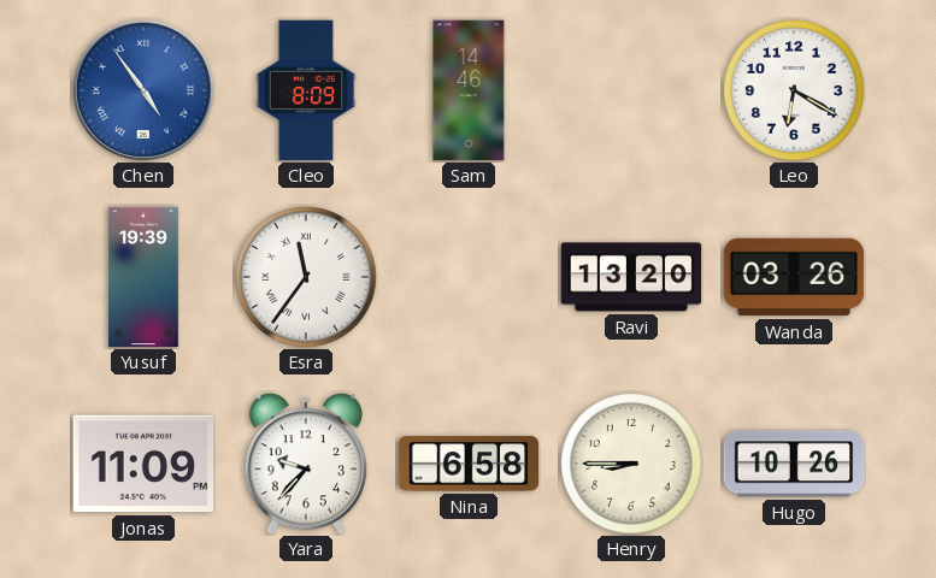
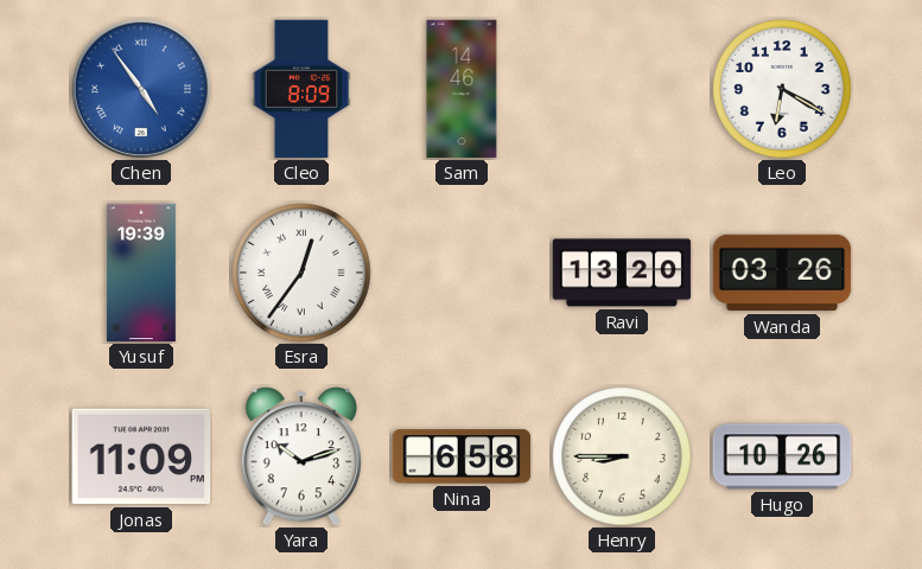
Esra: 11:36 -> 12:36 (301, 273)
Yara: 9:37 -> 10:12 (301, 456)
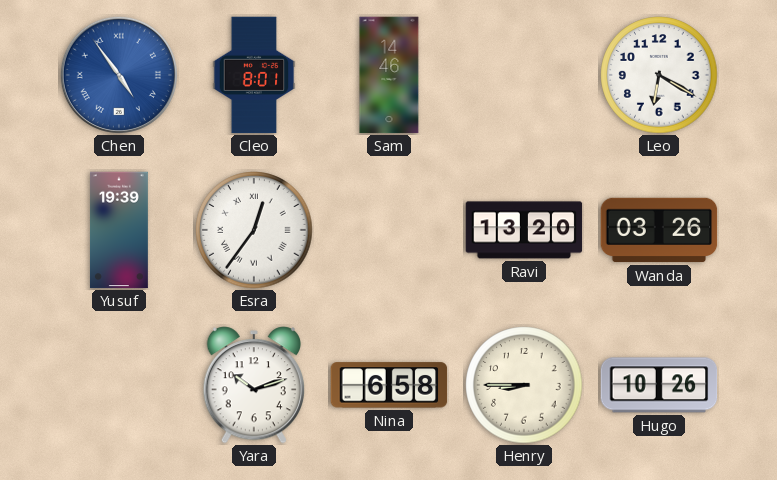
Cleo: 8:09 -> 8:01 (254, 75)
Jonas: 11:09 -> none (141, 456)
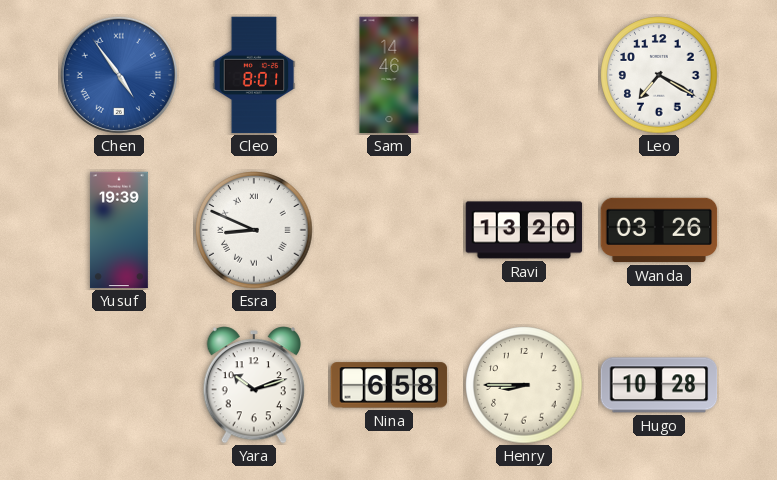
Leo: 6:20 -> 7:20 (659, 75)
Esra: 12:36 -> 8:49 (254, 230)
Hugo: 10:26 -> 10:28 (659, 385)
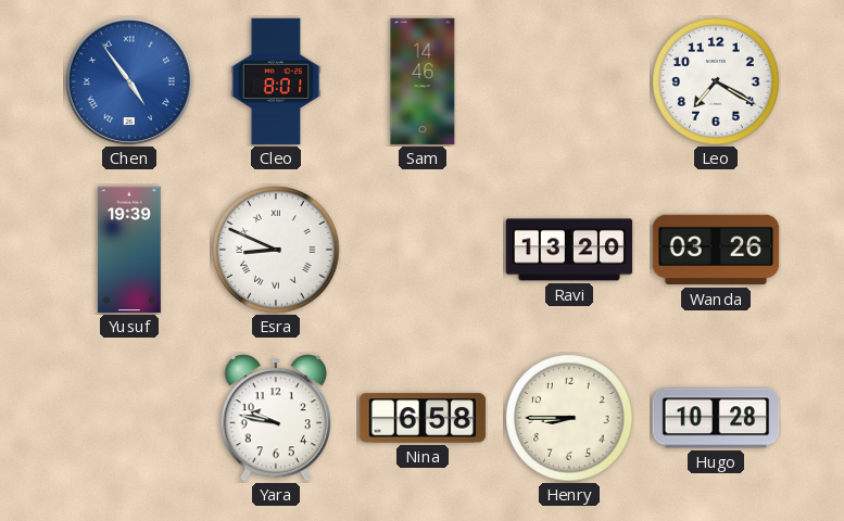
Yara: 10:12 -> 9:47 (276, 418)
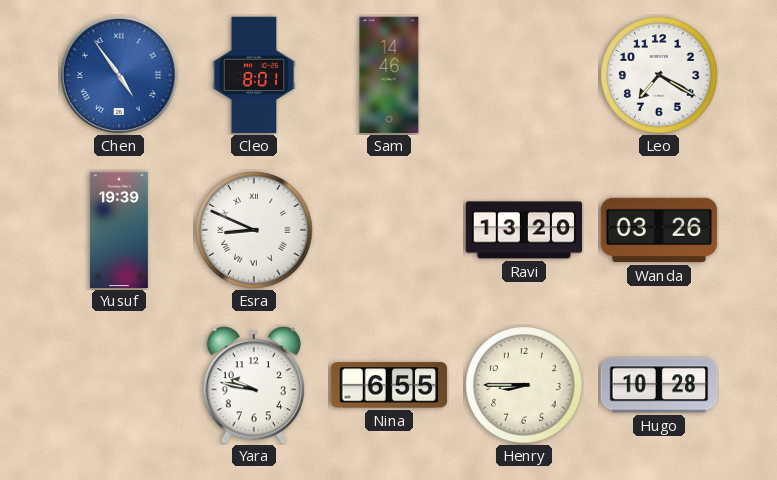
Nina: 6:58 -> 6:55 (389, 385)
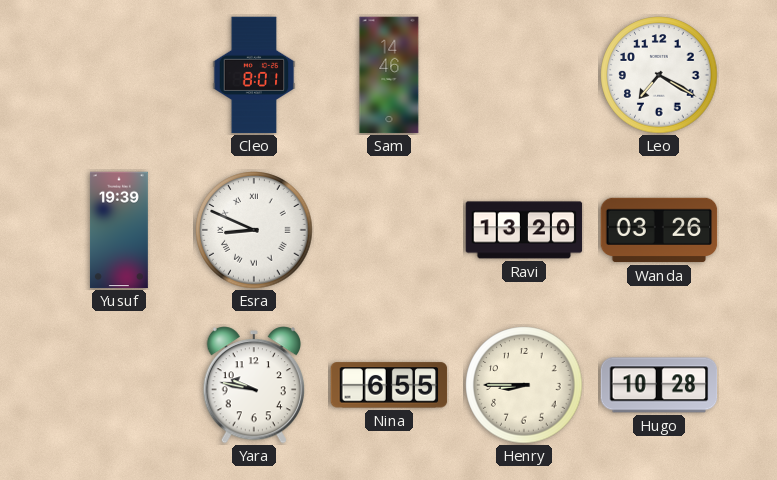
Chen: 4:54 -> none (118, 74)
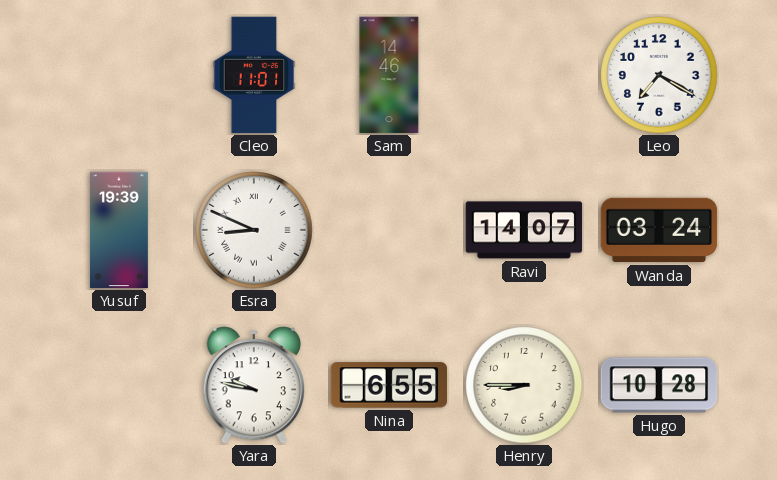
Cleo: 8:01 -> 11:01 (254, 75)
Ravi: 13:20 -> 14:07 (524, 230)
Wanda: 03:26 -> 03:24 (659, 230)
